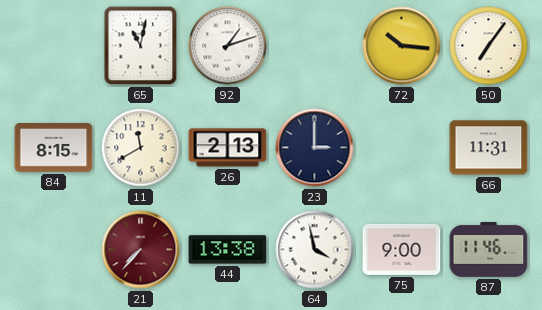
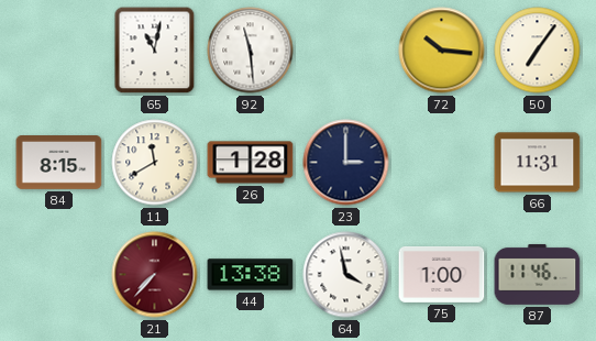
92: 1:12 -> 11:29 (251, 51)
26: 2:13 -> 1:28 (251, 163)
75: 9:00 -> 1:00 (442, 274)
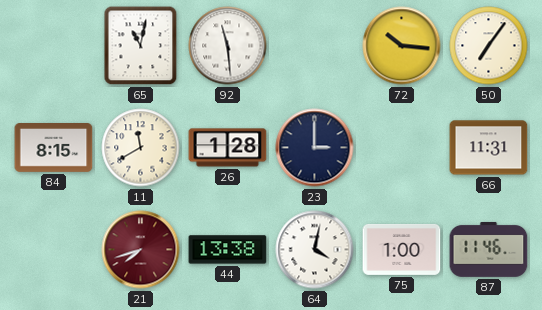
21: 7:37 -> 7:42 (141, 250)
64: 3:58 -> 4:02 (315, 250)
